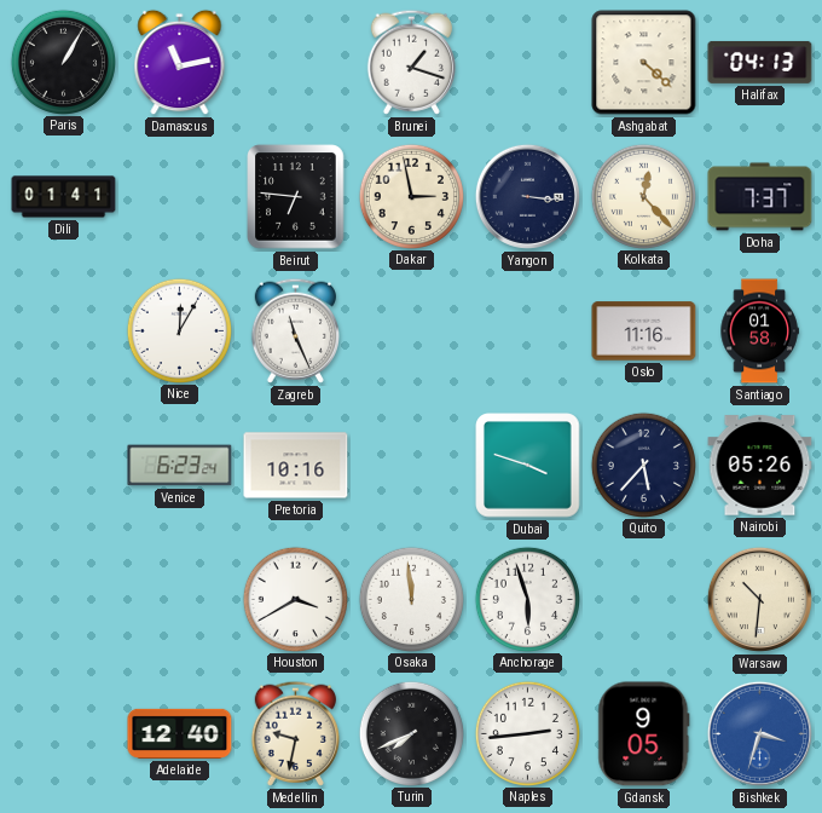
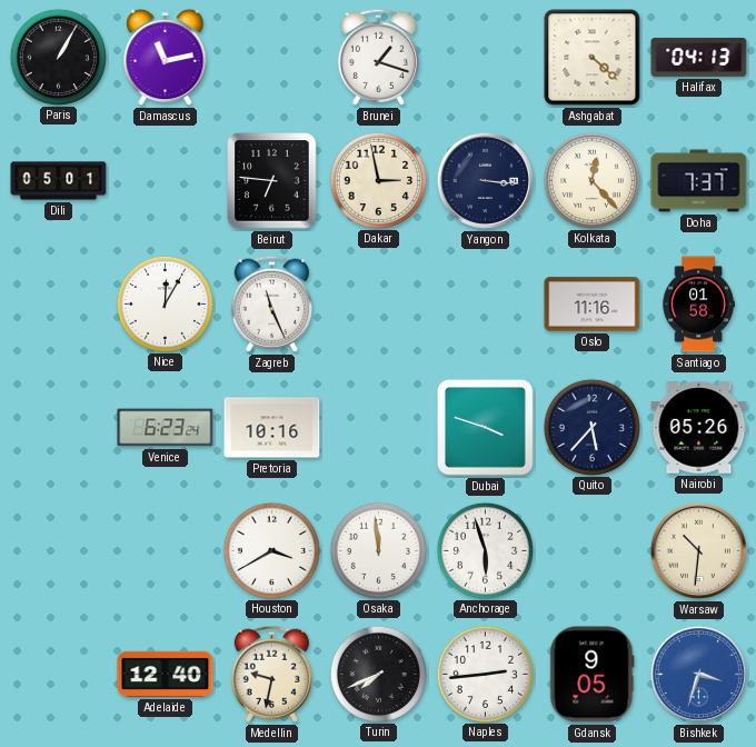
Dili: 01:41 -> 05:01 (59, 181)
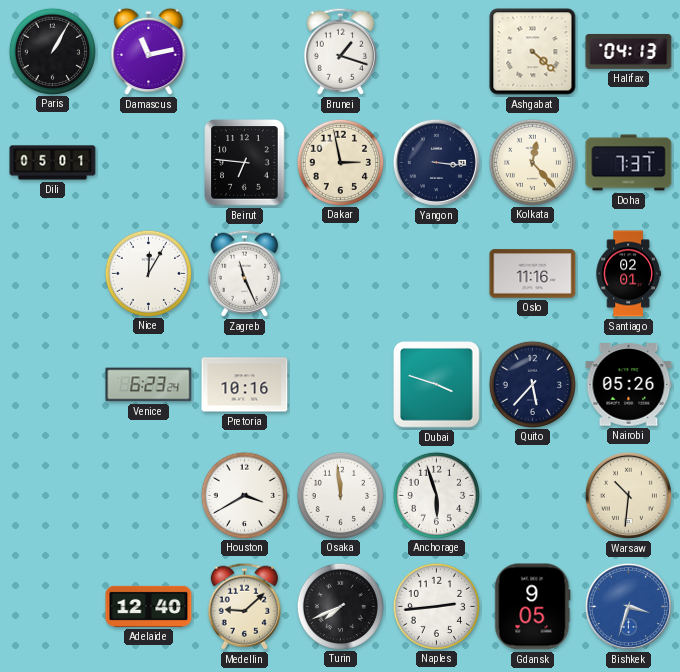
Santiago: 01:58 -> 02:01 (628, 274)
Medellin: 9:32 -> 9:08 (244, 606)
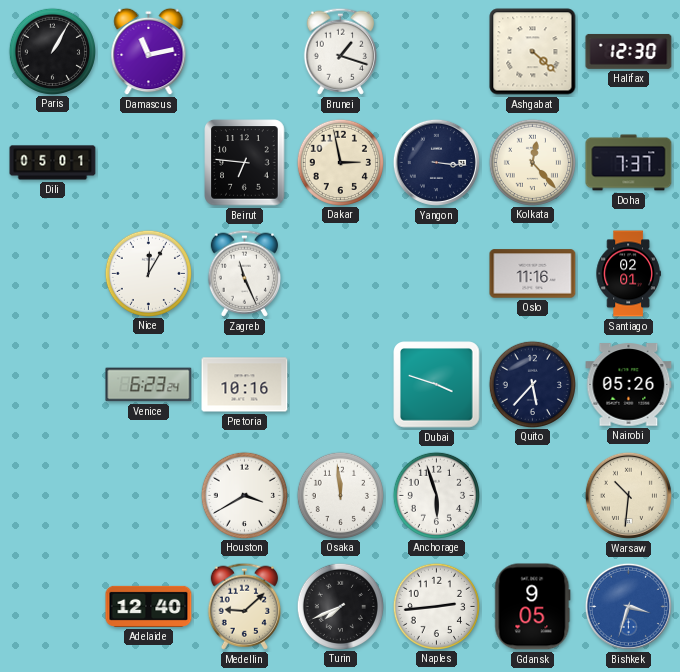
Halifax: 04:13 -> 12:30 (629, 51)
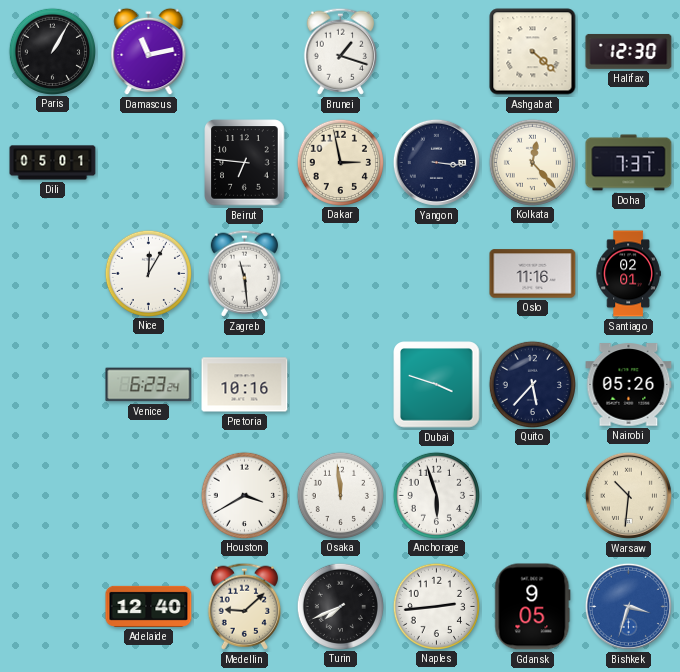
Zagreb: 11:26 -> 11:29 (244, 273)
